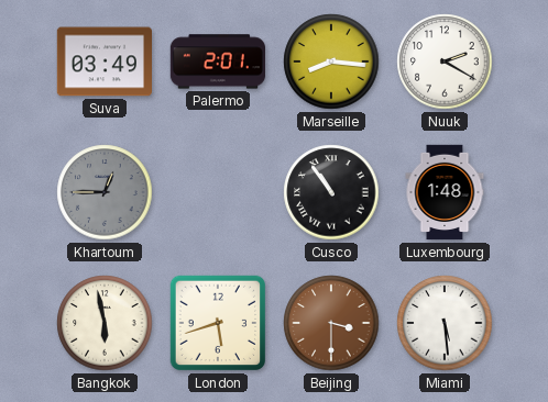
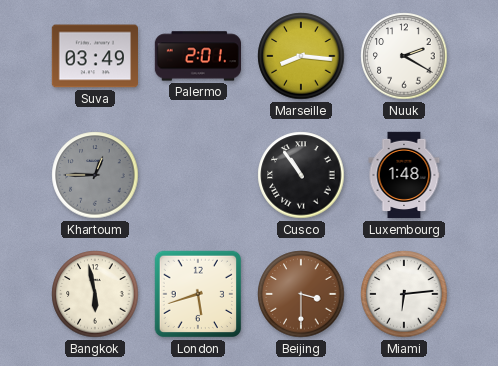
Miami: 5:29 -> 6:14 (404, 294)
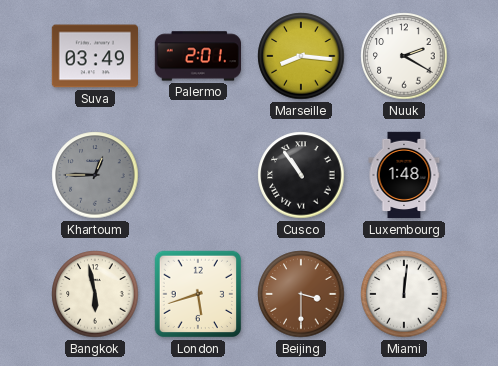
Miami: 6:14 -> 12:01 (404, 294)
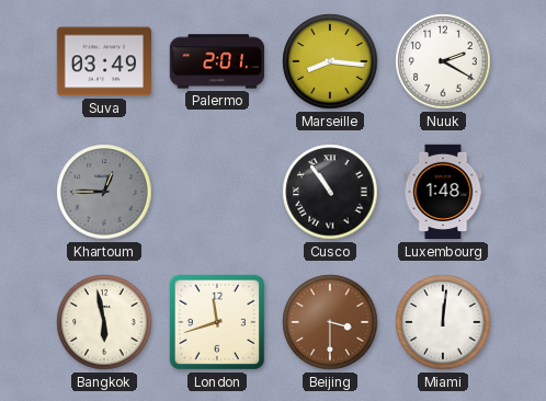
London: 5:42 -> 11:42 (217, 322)
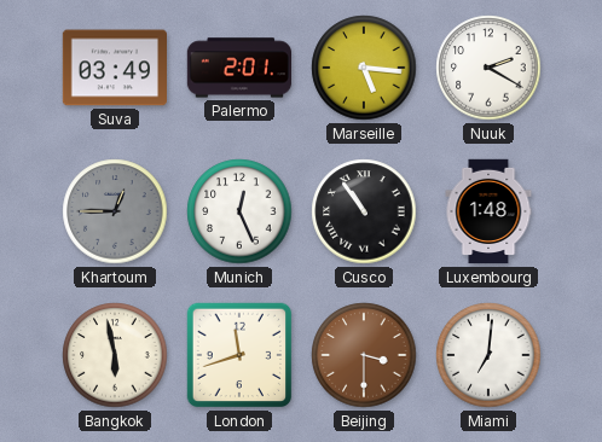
Marseille: 8:16 -> 5:16 (364, 68)
Munich: none -> 12:26 (239, 211)
Miami: 12:01 -> 7:01 (488, 355)
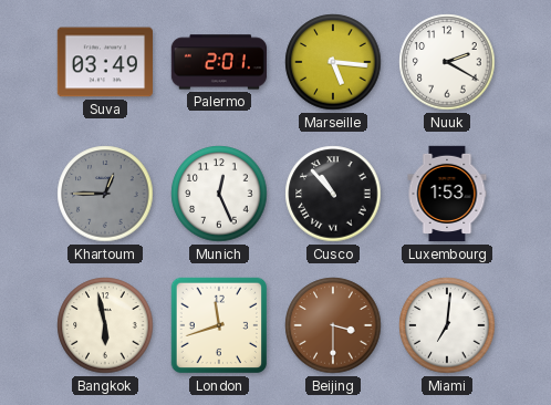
Cusco: 10:54 -> 10:53 (333, 194)
Luxembourg: 1:48 -> 1:53 (447, 194)
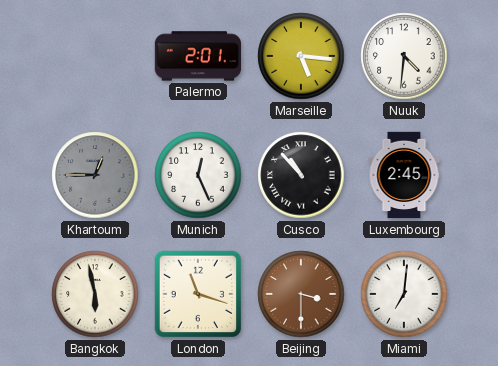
Suva: 03:49 -> none (104, 62)
Nuuk: 2:20 -> 4:31 (404, 56)
Luxembourg: 1:53 -> 2:45 (404, 175)
London: 11:42 -> 11:18 (198, 294)
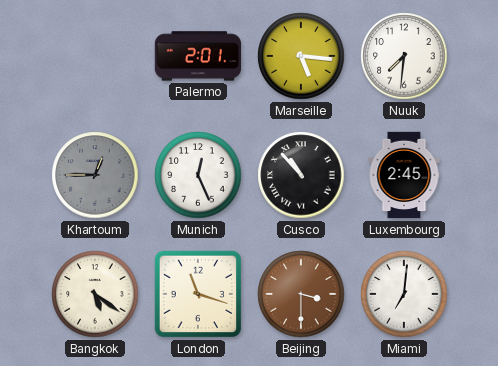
Nuuk: 4:31 -> 7:31 (404, 56)
Bangkok: 5:58 -> 5:21 (95, 294)
